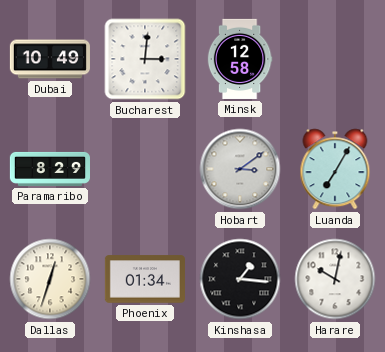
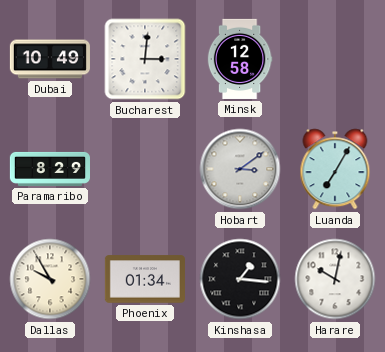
Dallas: 12:33 -> 9:55 (50, 279)
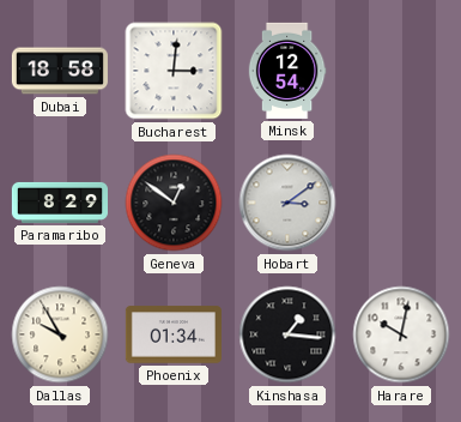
Dubai: 10:49 -> 18:58 (60, 71)
Minsk: 12:58 -> 12:54 (287, 71)
Geneva: none -> 12:51 (174, 203)
Luanda: 7:05 -> none (335, 169)
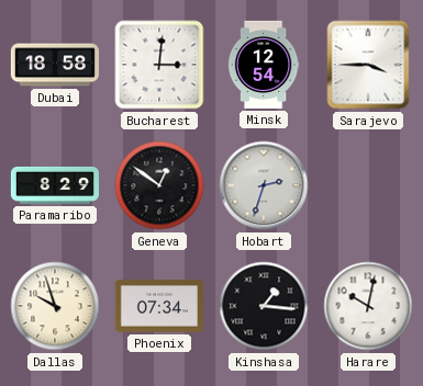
Sarajevo: none -> 3:45 (368, 65)
Hobart: 3:09 -> 2:33 (264, 185)
Dallas: 9:55 -> 9:57 (55, 306)
Phoenix: 01:34 -> 07:34 (159, 306)
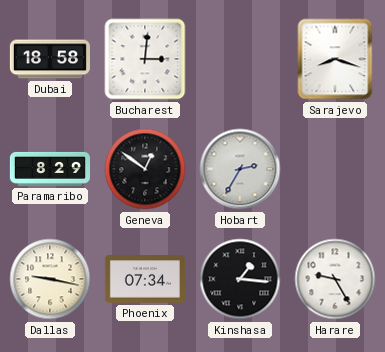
Minsk: 12:54 -> none (264, 65)
Sarajevo: 3:45 -> 8:18 (335, 59)
Hobart: 2:33 -> 2:35 (240, 169)
Dallas: 9:57 -> 9:17 (50, 279)
Harare: 10:02 -> 9:25 (335, 279)
